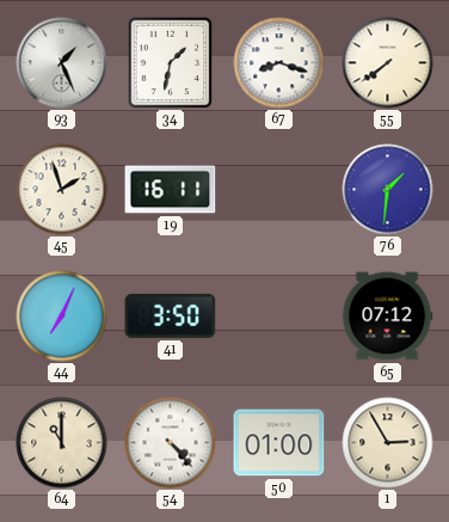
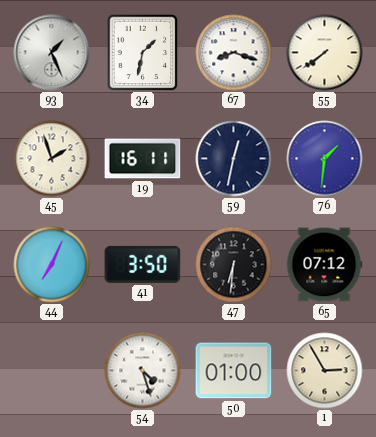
59: none -> 12:32 (234, 159)
47: none -> 6:31 (234, 265)
64: 11:00 -> none (62, 443)
54: 4:23 -> 4:27 (143, 371)
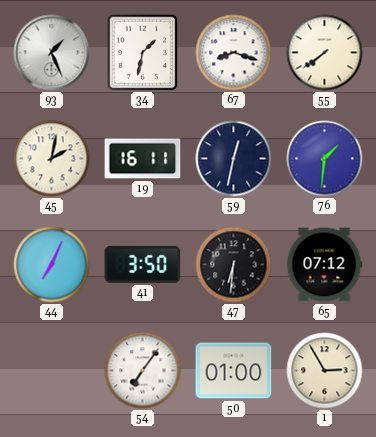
45: 1:57 -> 2:02 (52, 159)
54: 4:27 -> 7:06 (143, 371)
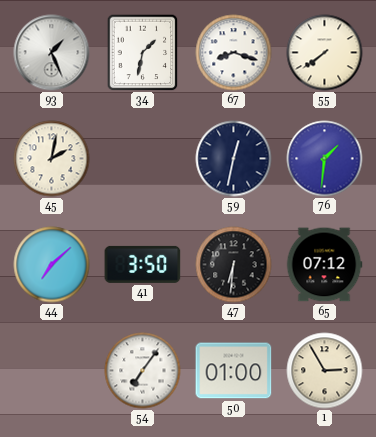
19: 16:11 -> none (143, 159)
44: 7:04 -> 7:08 (52, 265)
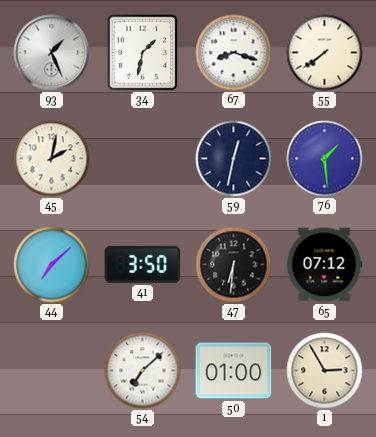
76: 1:31 -> 1:29 (325, 159)
54: 7:06 -> 7:08 (143, 371)
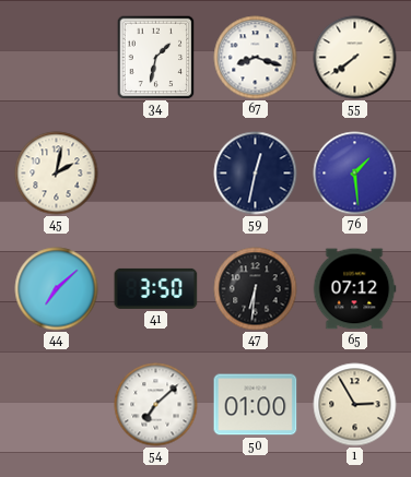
93: 1:26 -> none (52, 53)
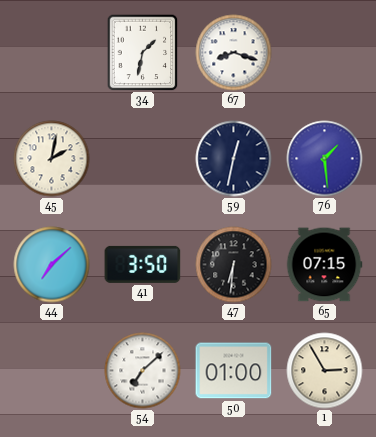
55: 7:39 -> none (355, 58)
65: 07:12 -> 07:15 (324, 265)
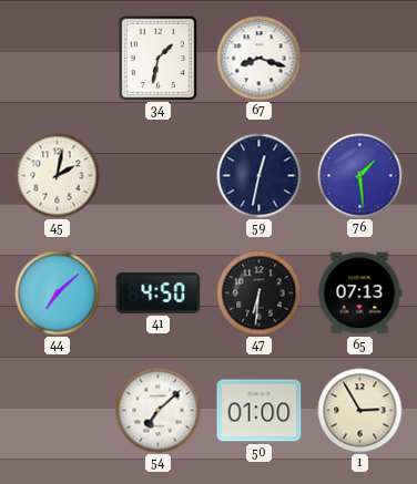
41: 3:50 -> 4:50 (159, 292)
65: 07:15 -> 07:13 (359, 294)
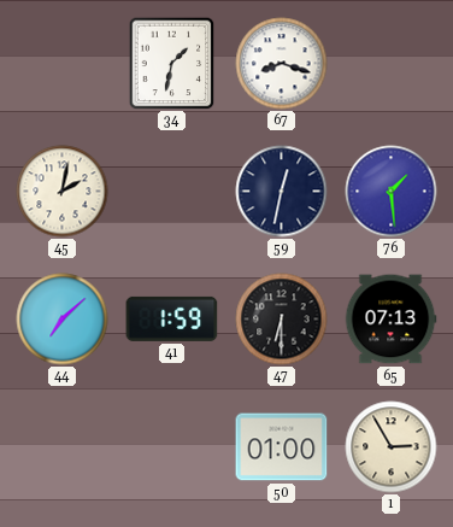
41: 4:50 -> 1:59 (172, 318)
47: 6:31 -> 6:30 (282, 320)
54: 7:08 -> none (159, 411)
